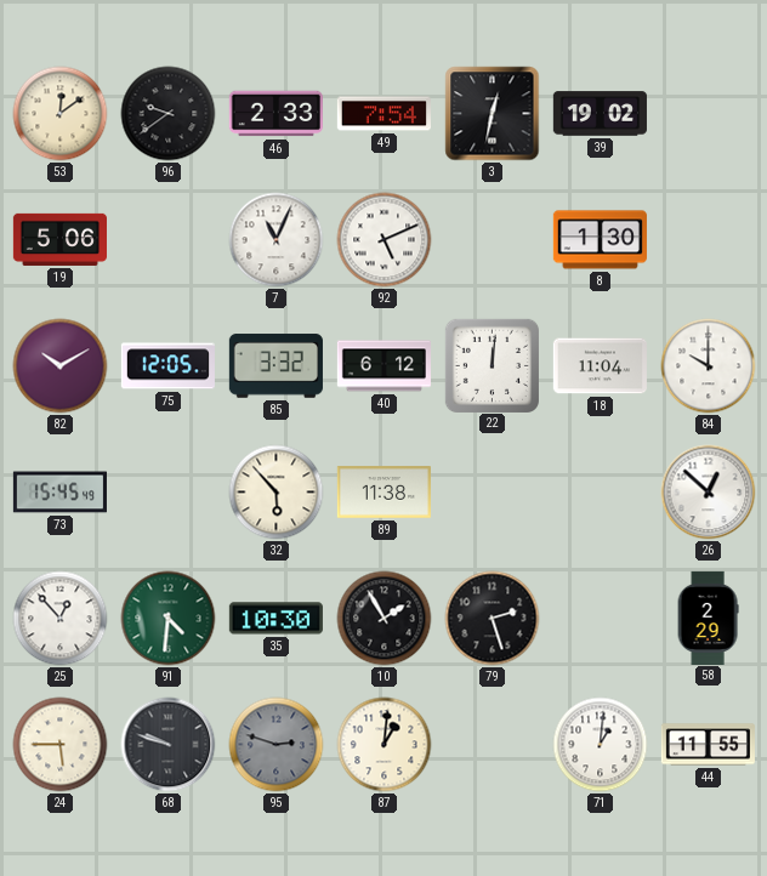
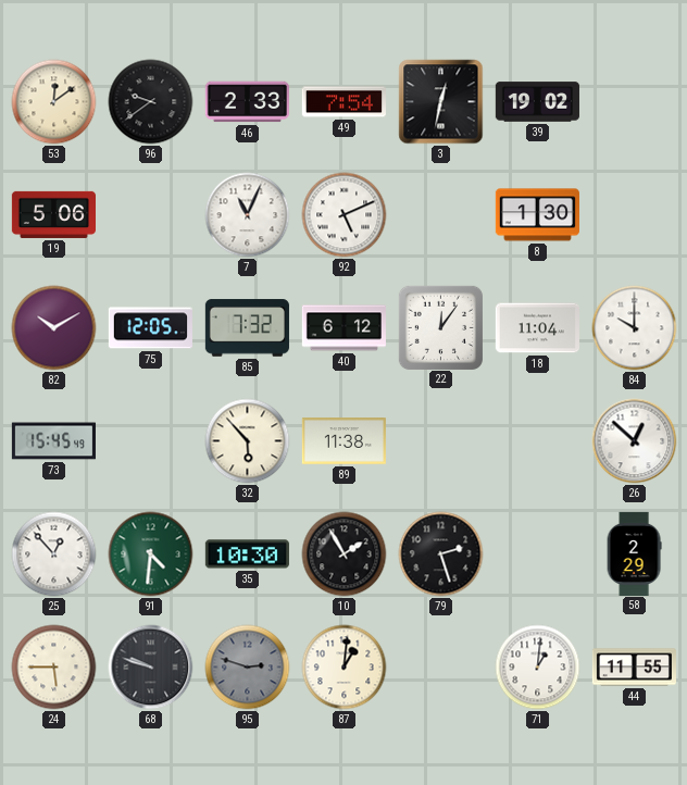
85: 3:32 -> 7:32 (247, 328)
22: 12:01 -> 12:06 (440, 327)
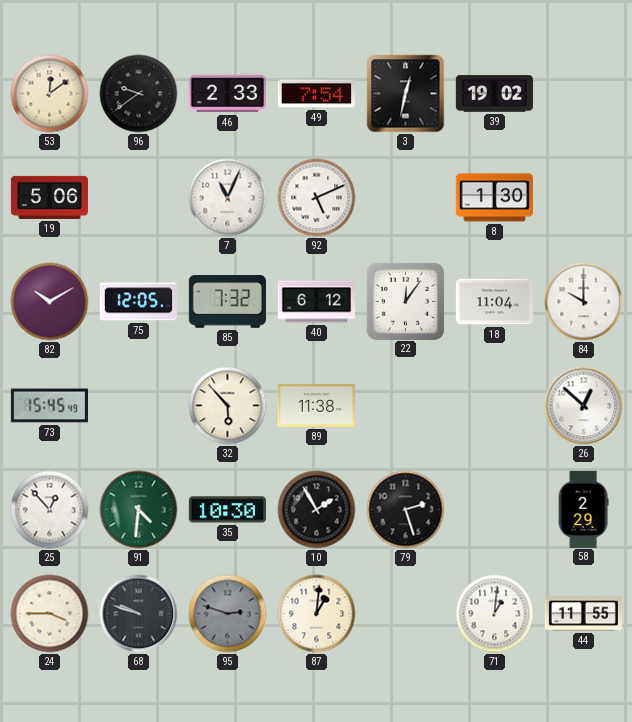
24: 5:45 -> 3:45 (50, 614)
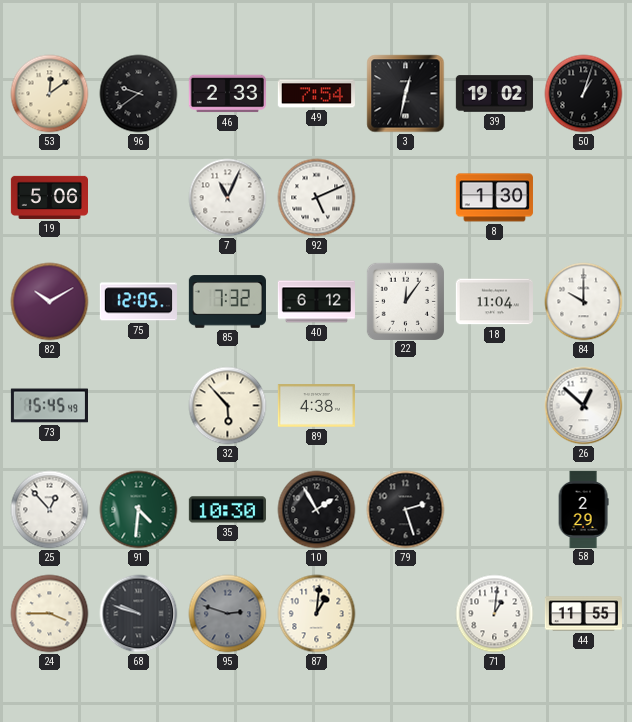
50: none -> 1:03 (584, 94)
89: 11:38 -> 4:38 (316, 406)
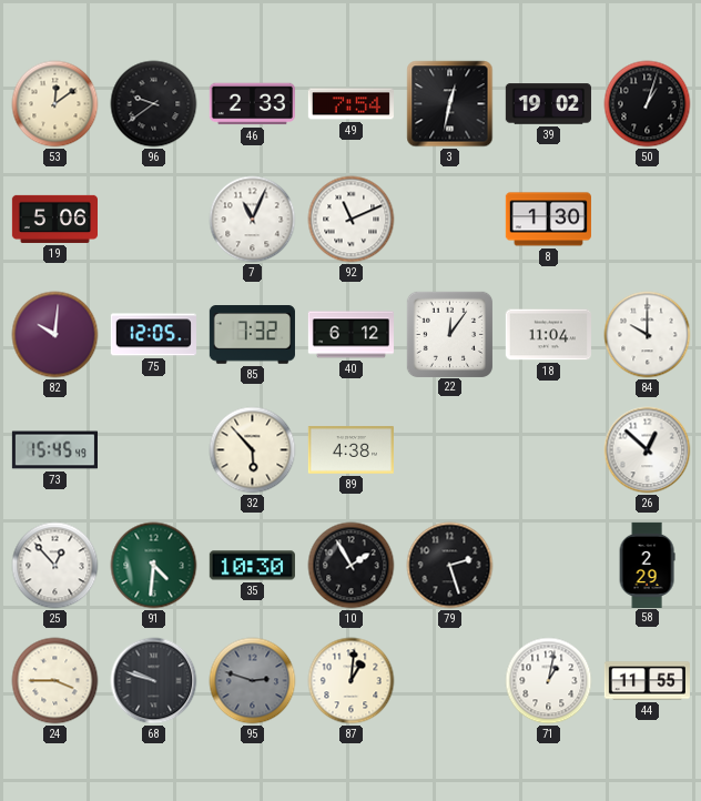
92: 5:11 -> 11:11 (352, 220)
82: 10:10 -> 10:01 (55, 335)
71: 1:01 -> 1:02 (549, 681)
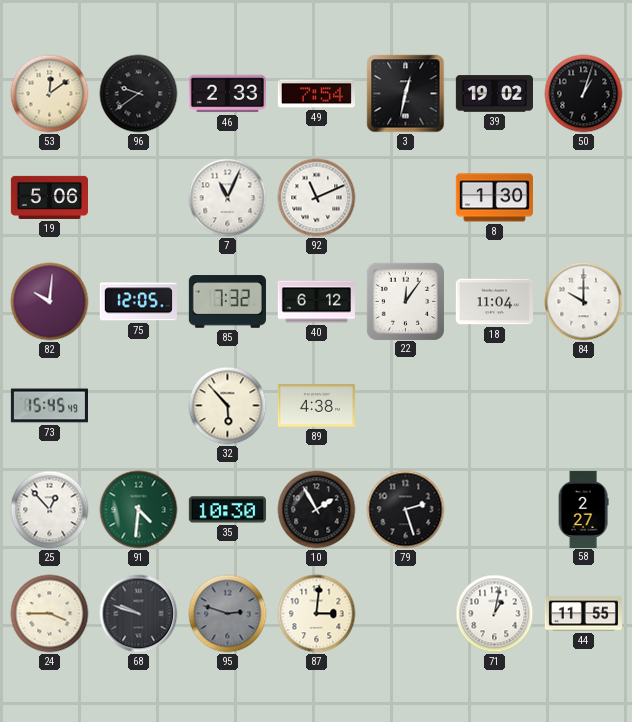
26: 12:52 -> none (648, 450)
58: 2:29 -> 2:27 (583, 509)
87: 1:01 -> 3:01 (317, 614)
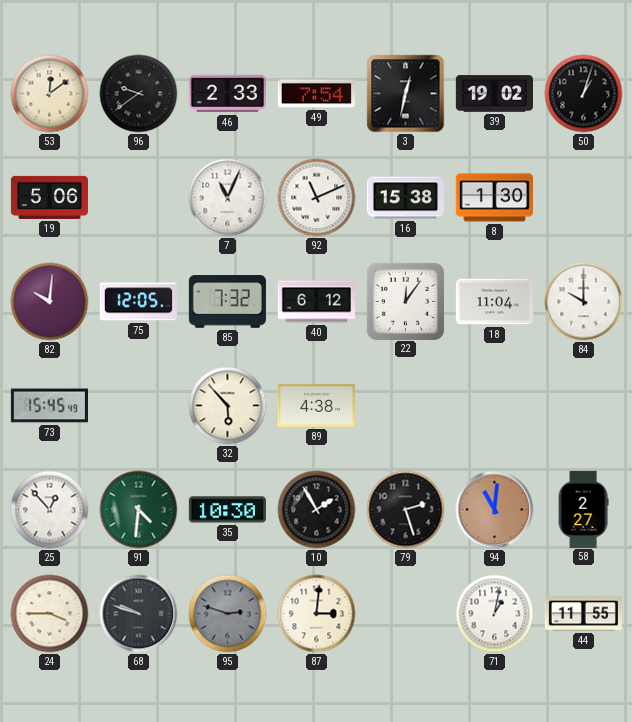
16: none -> 15:38 (405, 198)
94: none -> 11:01 (495, 510)
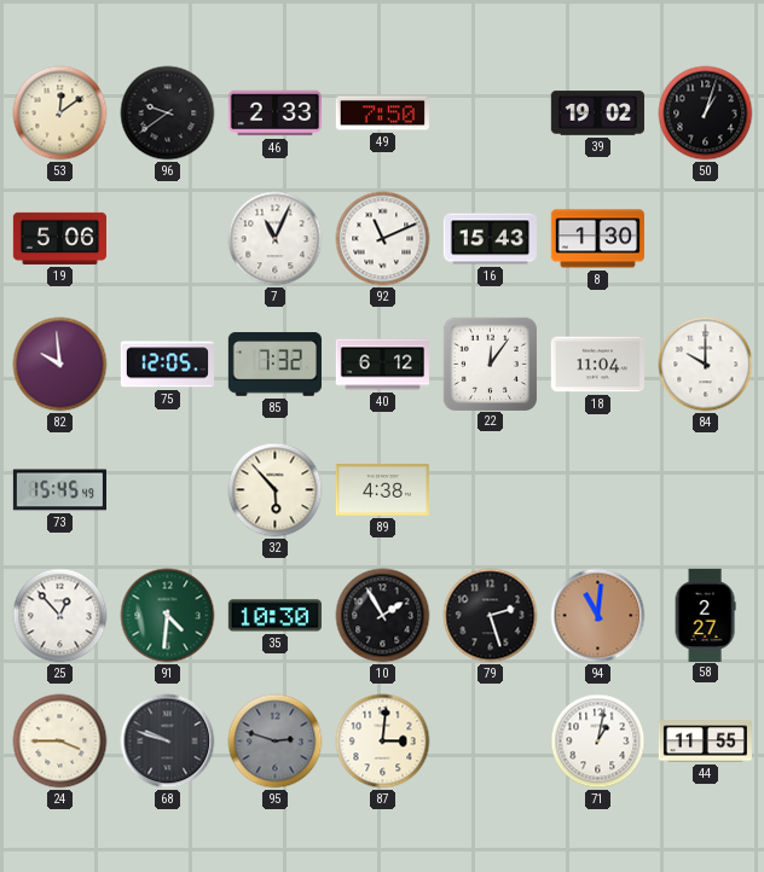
49: 7:54 -> 7:50 (382, 114)
3: 12:32 -> none (406, 94)
16: 15:38 -> 15:43 (490, 239)
82: 10:01 -> 9:59 (60, 365)
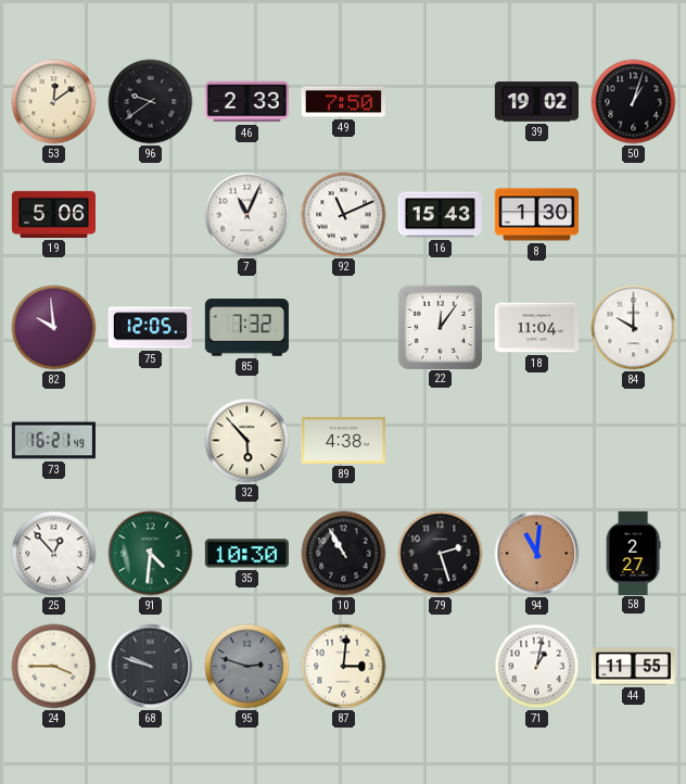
40: 6:12 -> none (382, 365)
73: 15:45 -> 16:21 (53, 441)
10: 1:55 -> 10:55 (344, 554)
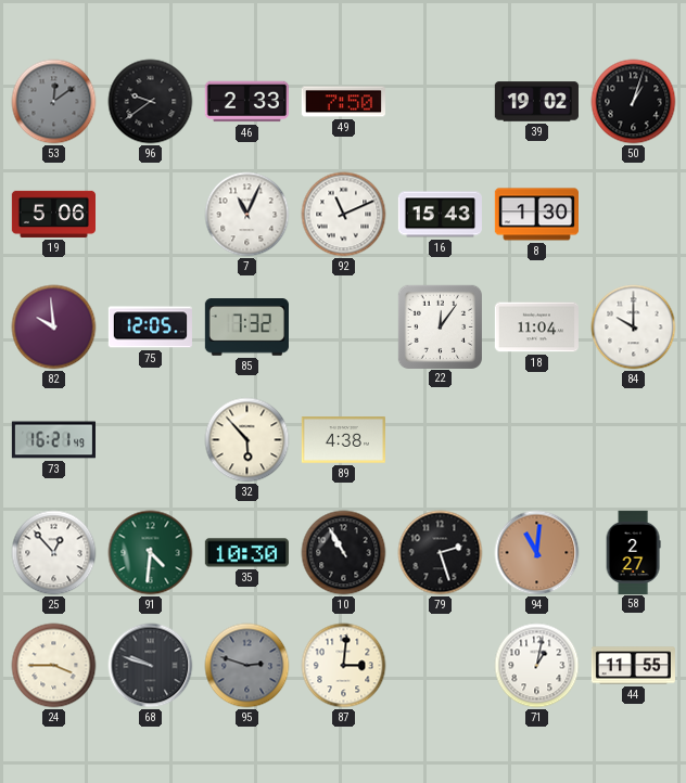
53 dial: cream -> grey (54, 102)
